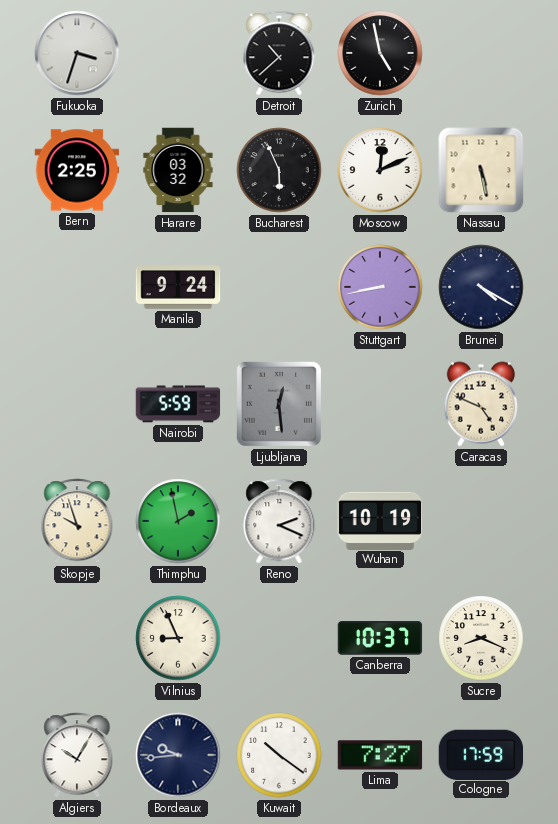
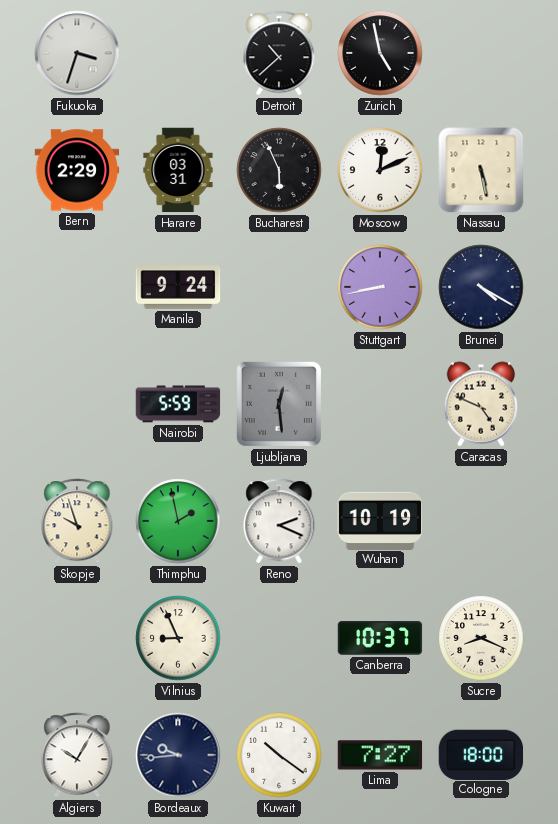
Bern: 2:25 -> 2:29 (77, 170)
Harare: 03:32 -> 03:31 (178, 170)
Cologne: 17:59 -> 18:00 (481, 754)
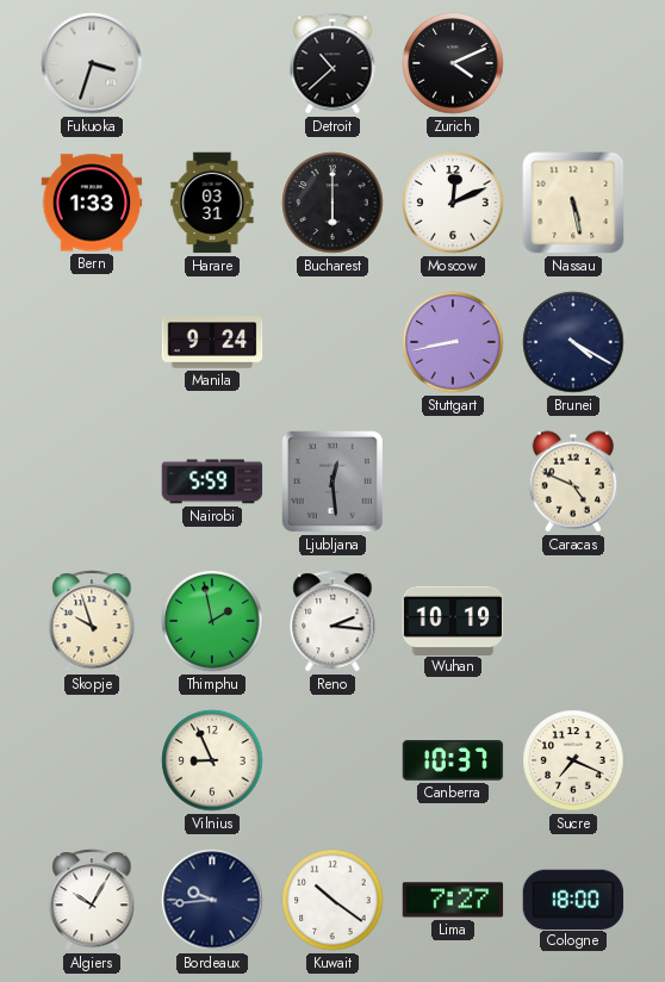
Zurich: 4:58 -> 4:11 (453, 63)
Bern: 2:29 -> 1:33 (92, 203)
Bucharest: 5:56 -> 6:00 (332, 203)
Reno: 2:19 -> 2:16 (332, 621)
Sucre: 8:19 -> 7:19 (573, 760)
